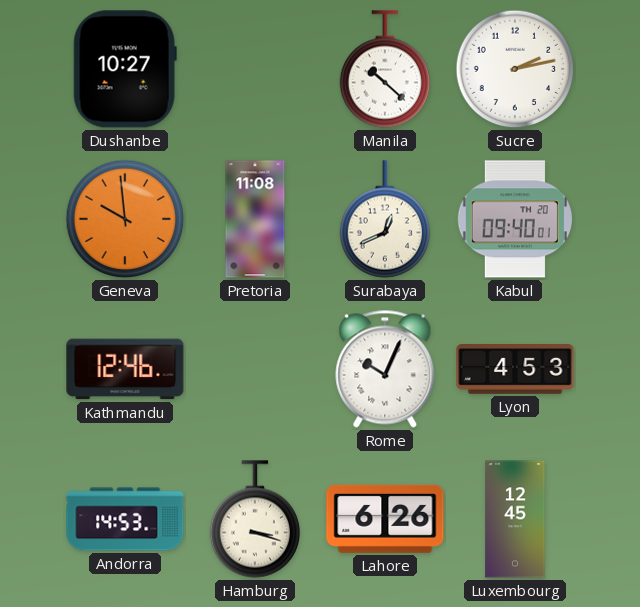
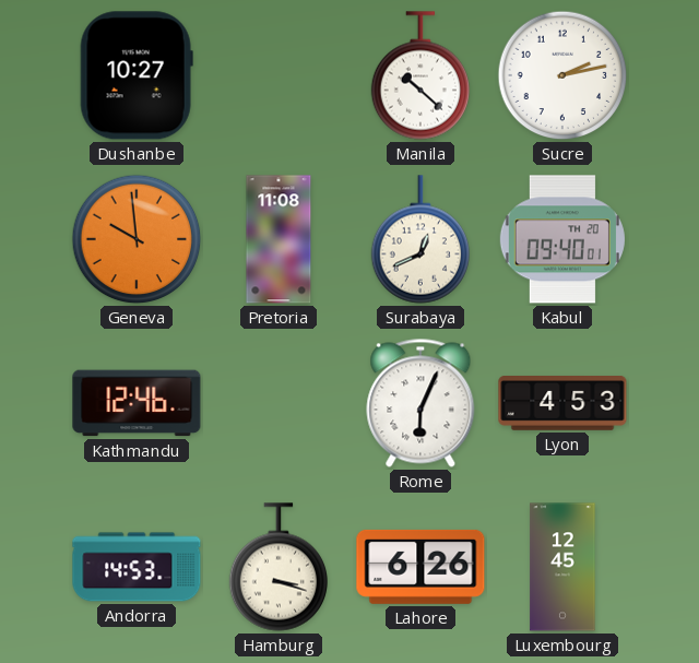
Rome: 10:04 -> 6:04 (420, 403)
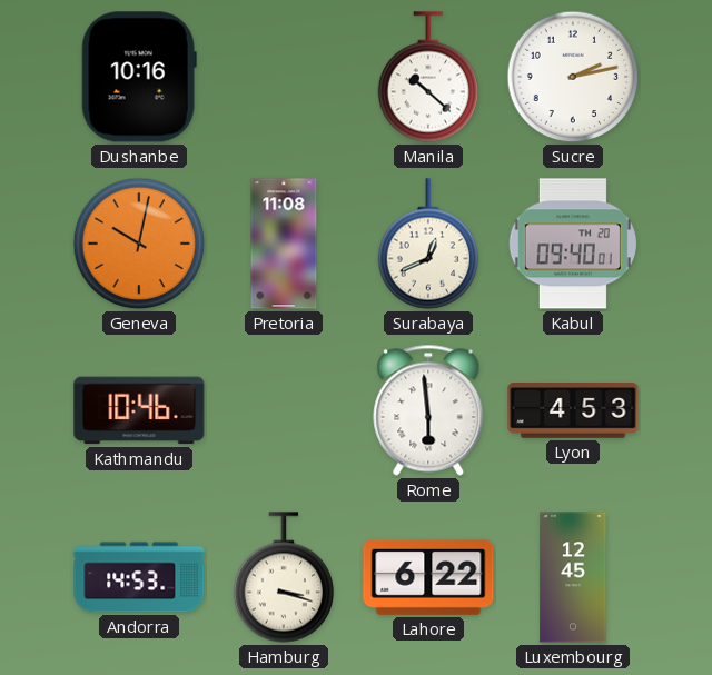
Dushanbe: 10:27 -> 10:16 (139, 77)
Geneva: 9:59 -> 10:02 (139, 244)
Kathmandu: 12:46 -> 10:46 (139, 410)
Rome: 6:04 -> 5:59 (428, 410)
Lahore: 6:26 -> 6:22 (428, 577)
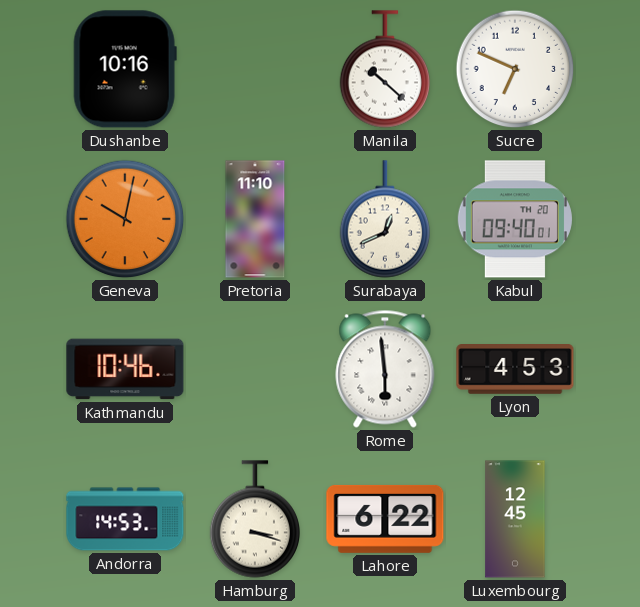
Sucre: 2:13 -> 6:49 (515, 69)
Pretoria: 11:08 -> 11:10 (255, 219)
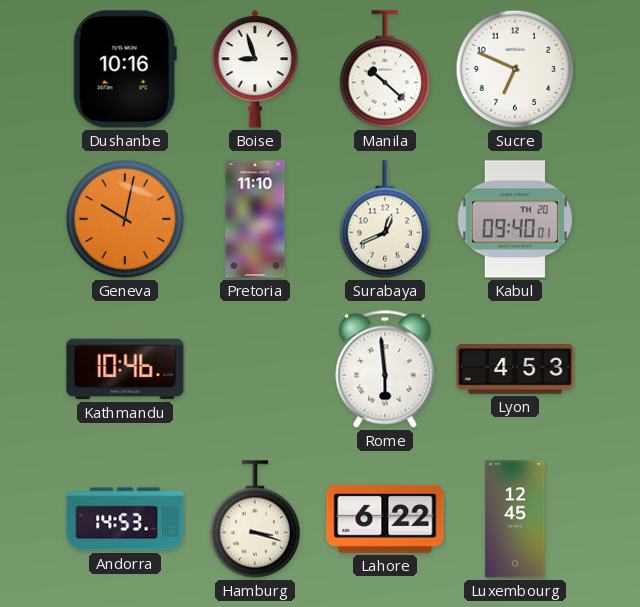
Boise: none -> 8:57 (255, 69)
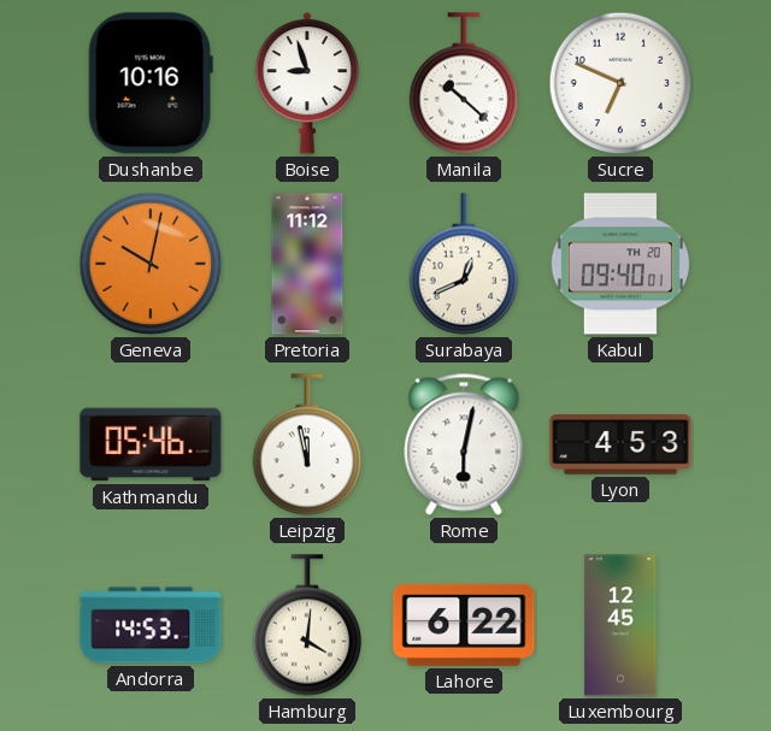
Pretoria: 11:10 -> 11:12 (307, 264)
Kathmandu: 10:46 -> 05:46 (151, 444)
Leipzig: none -> 11:58 (306, 444)
Rome: 5:59 -> 6:02 (464, 444)
Hamburg: 3:18 -> 4:01 (306, 625)
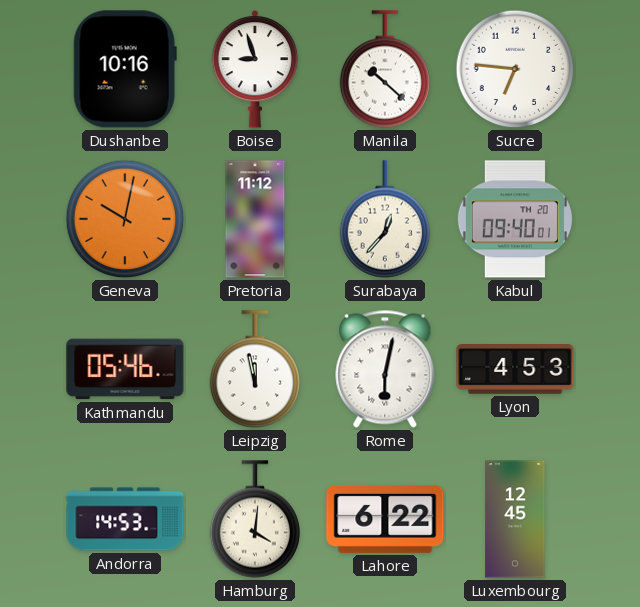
Sucre: 6:49 -> 6:46 (515, 69)
Surabaya: 12:41 -> 12:37 (384, 219)
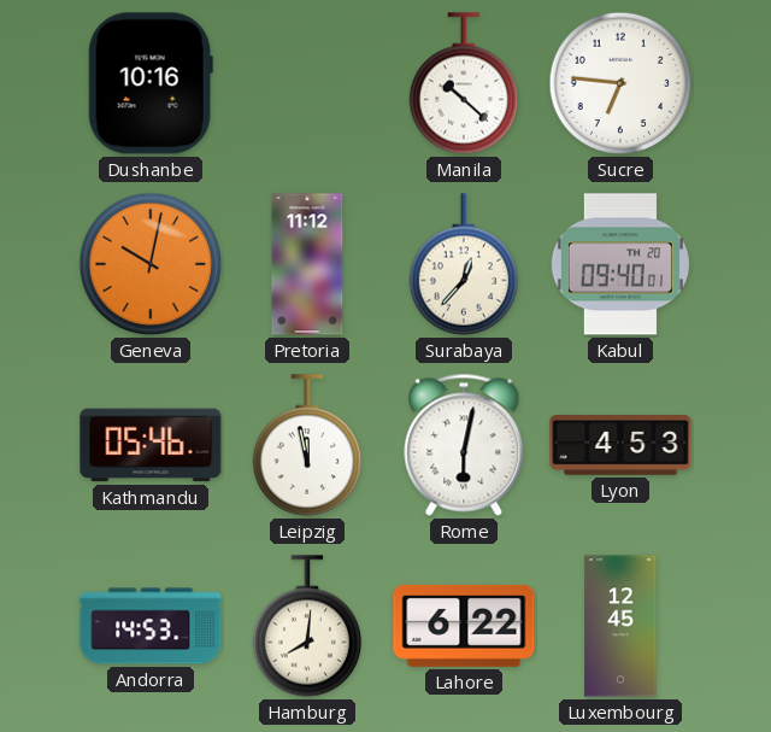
Boise: 8:57 -> none (255, 69)
Hamburg: 4:01 -> 8:01 (306, 626)
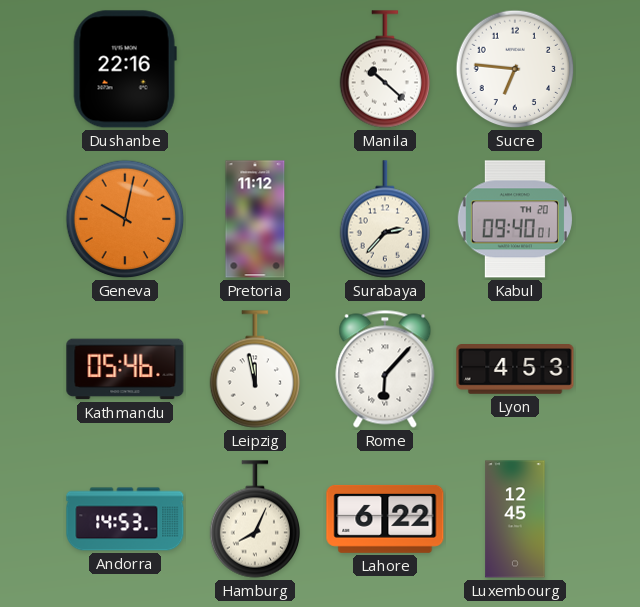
Dushanbe: 10:16 -> 22:16 (125, 69)
Surabaya: 12:37 -> 2:37 (384, 219)
Rome: 6:02 -> 6:07 (385, 369)
Hamburg: 8:01 -> 8:04 (254, 519)
